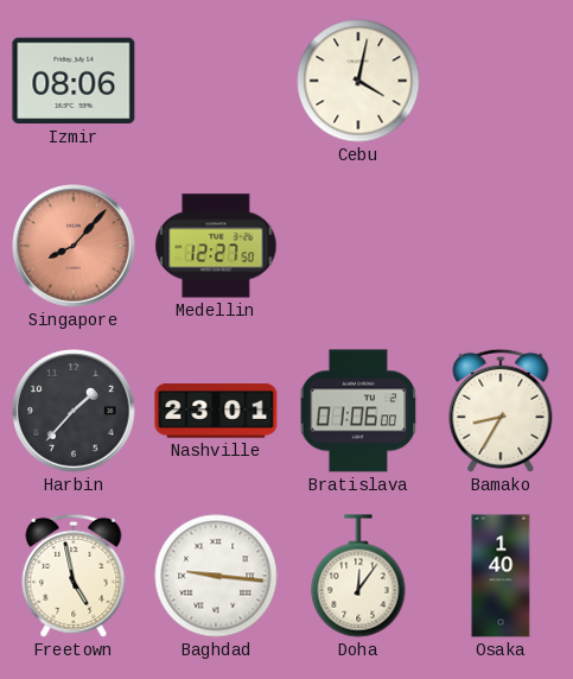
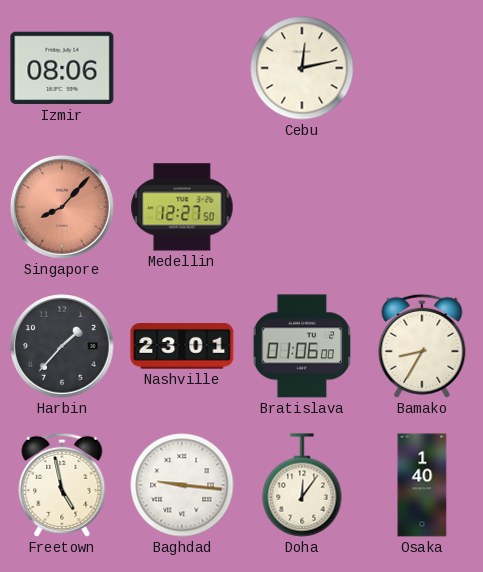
Cebu: 4:02 -> 12:13 (302, 68)
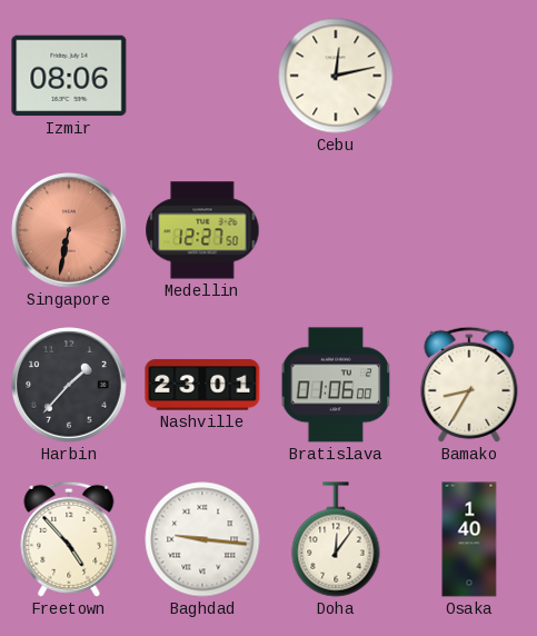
Singapore: 8:07 -> 6:32 (69, 230)
Freetown: 4:58 -> 4:53 (69, 539)
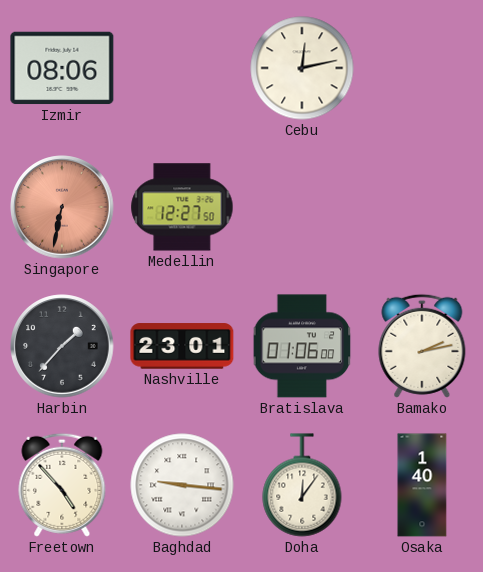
Bamako: 8:35 -> 2:13 (422, 346)
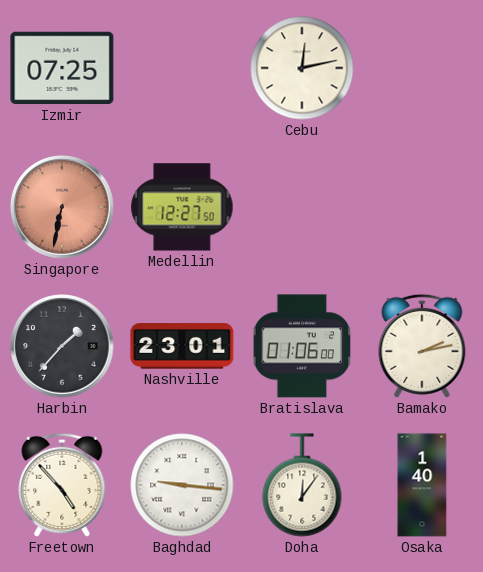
Izmir: 08:06 -> 07:25 (62, 68)
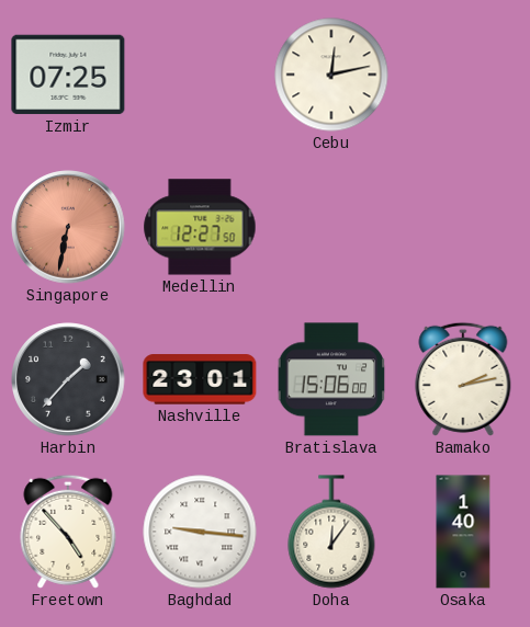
Bratislava: 01:06 -> 15:06 (331, 379)
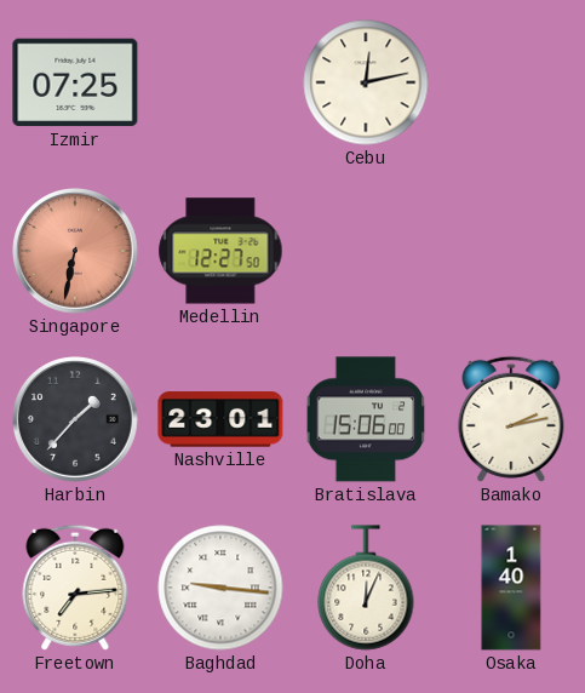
Freetown: 4:53 -> 7:14 (75, 588)
Doha: 12:06 -> 12:04 (366, 588)
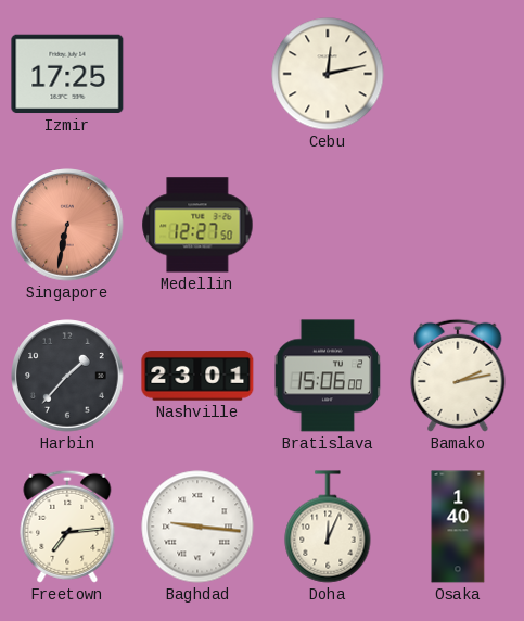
Izmir: 07:25 -> 17:25 (67, 74)
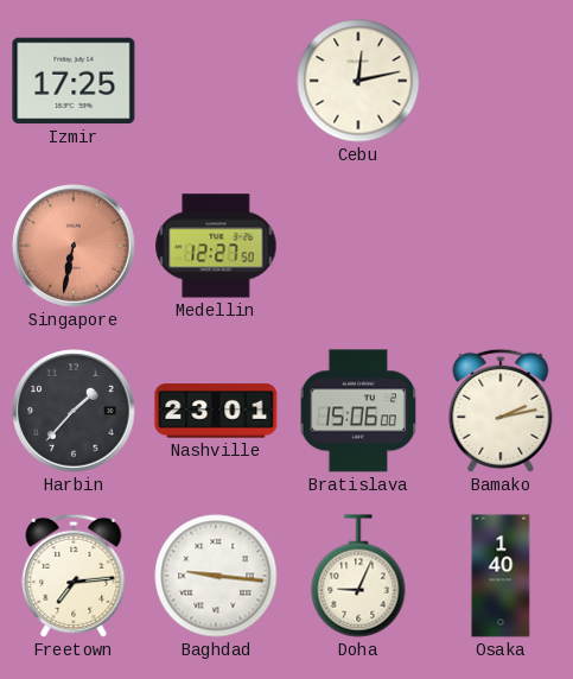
Doha: 12:04 -> 9:04 (358, 576)
